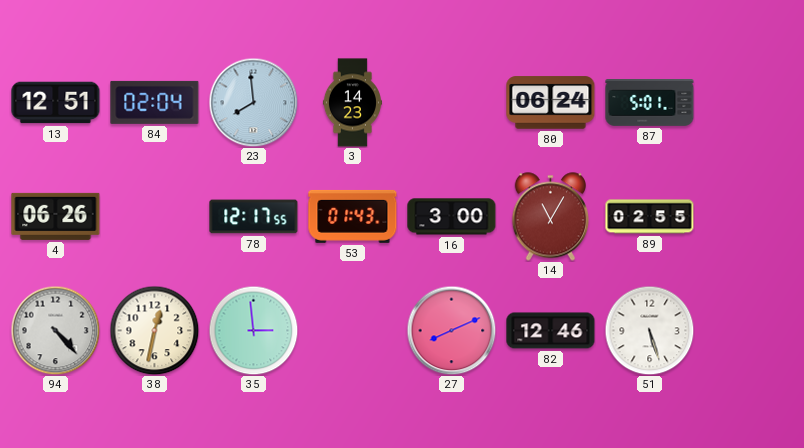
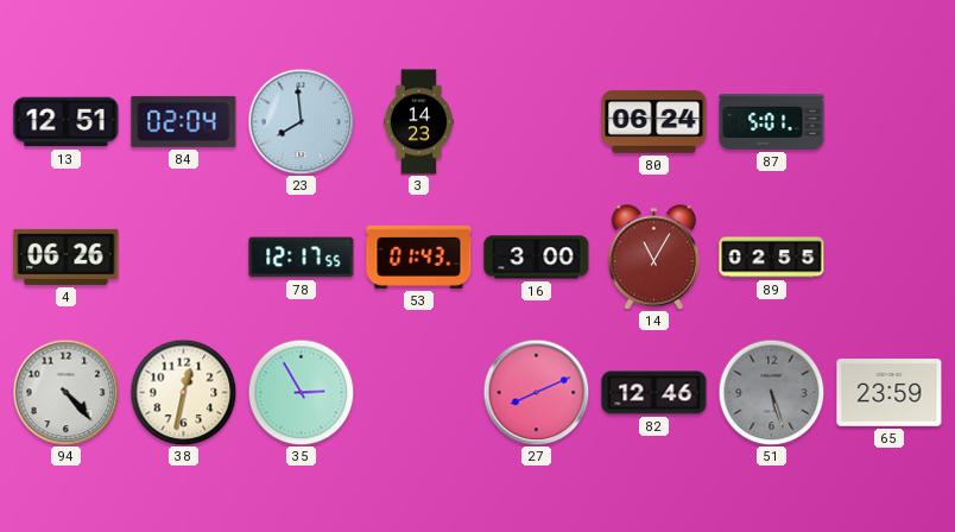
35: 2:59 -> 2:55 (301, 392)
51 dial: white -> grey (771, 392)
65: none -> 23:59 (890, 393)
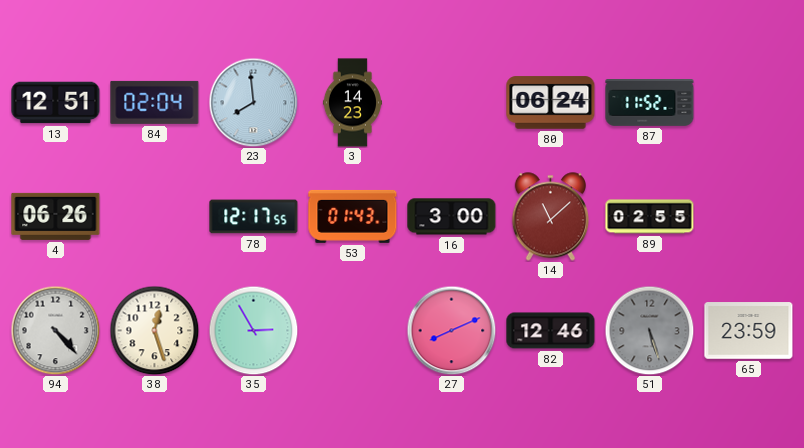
87: 5:01 -> 11:52 (650, 103)
14: 11:05 -> 11:08 (550, 217)
38: 12:32 -> 12:27 (154, 330)
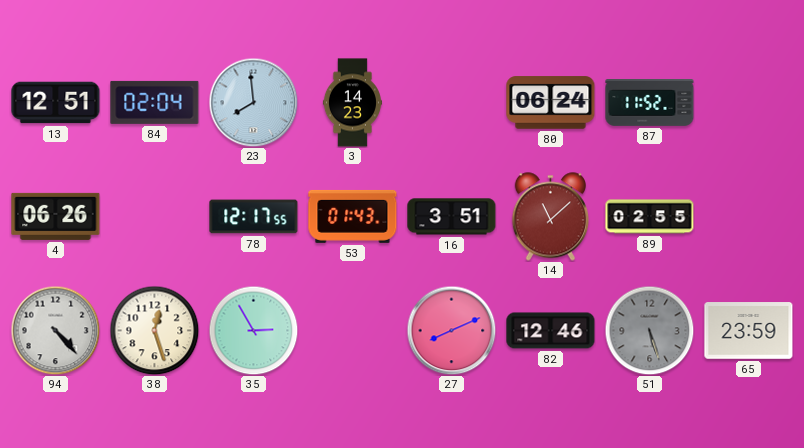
16: 3:00 -> 3:51 (452, 217)
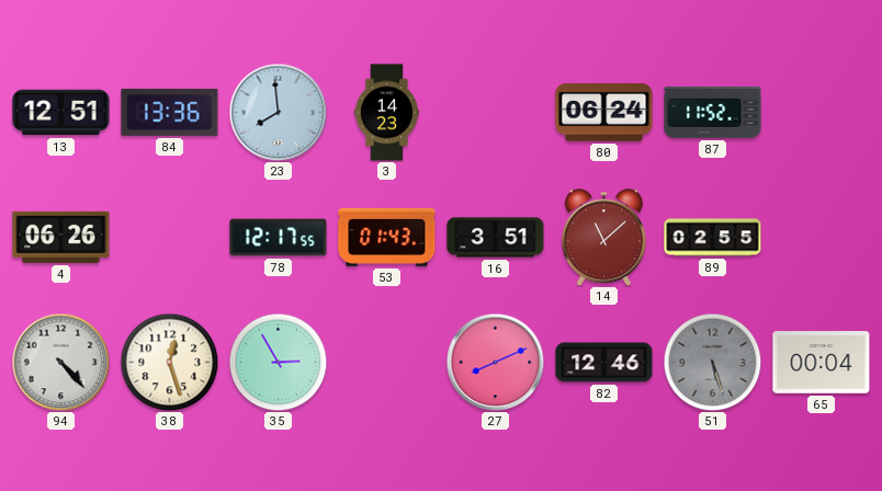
84: 02:04 -> 13:36 (170, 112)
65: 23:59 -> 00:04 (822, 363)
